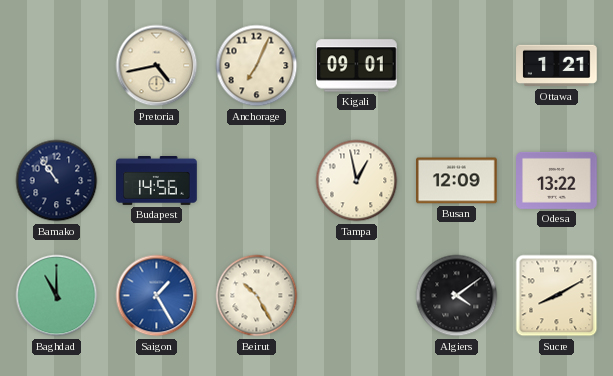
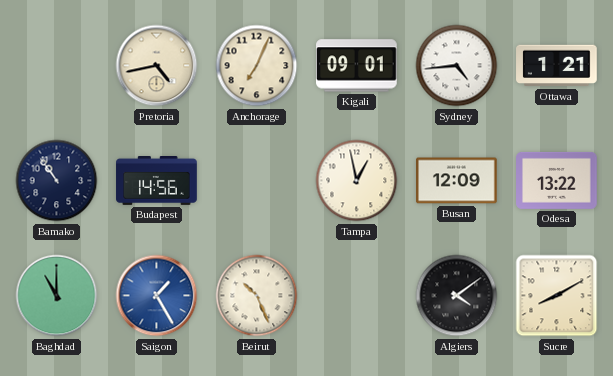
Sydney: none -> 4:44 (457, 66)
Beirut: 10:25 -> 10:26 (257, 296)
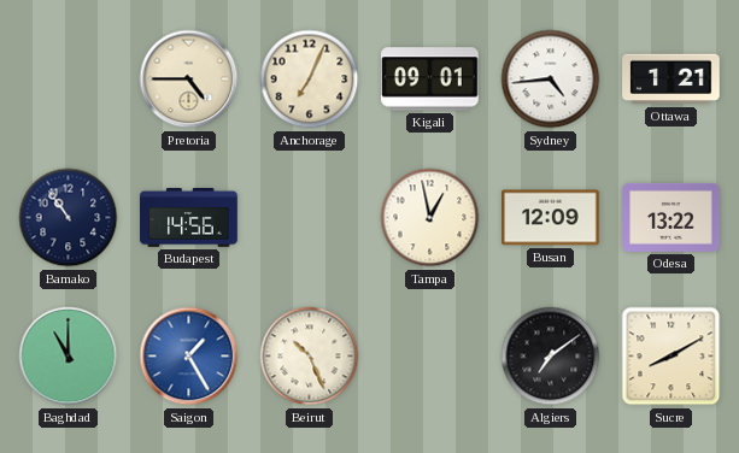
Pretoria: 4:43 -> 4:45 (189, 80)
Algiers: 4:09 -> 7:09 (551, 357)
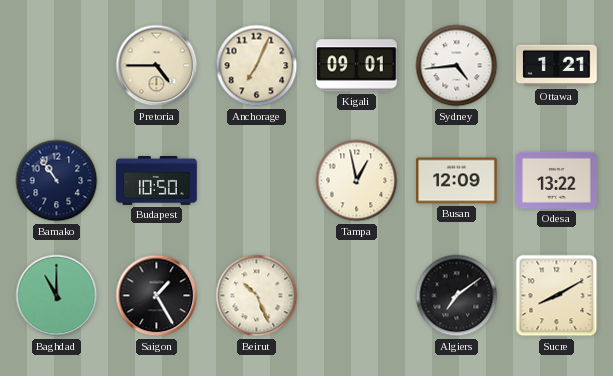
Budapest: 14:56 -> 10:50 (157, 181)
Saigon dial: blue -> black (157, 296)
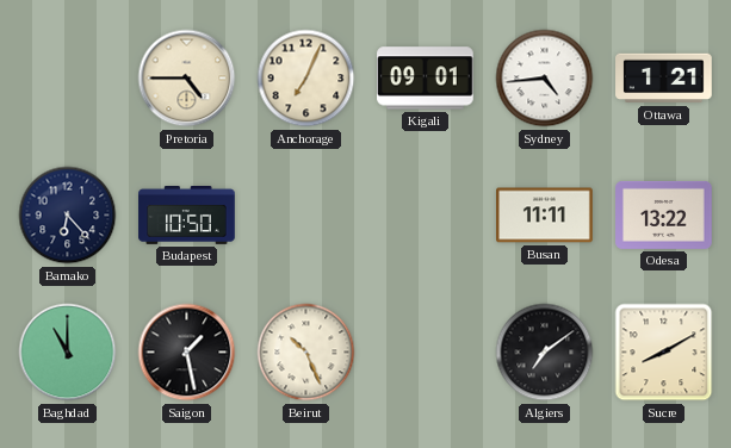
Bamako: 10:54 -> 6:23 (68, 216)
Tampa: 12:58 -> none (357, 181)
Busan: 12:09 -> 11:11 (545, 216)
Saigon: 1:25 -> 1:28 (187, 353)
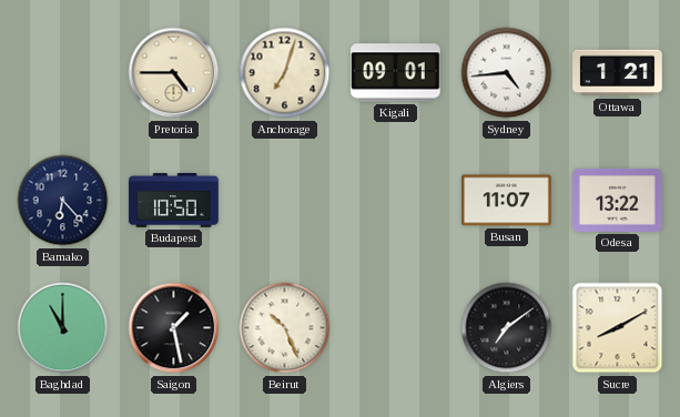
Anchorage: 7:04 -> 7:03 (285, 73)
Busan: 11:11 -> 11:07 (507, 201)
